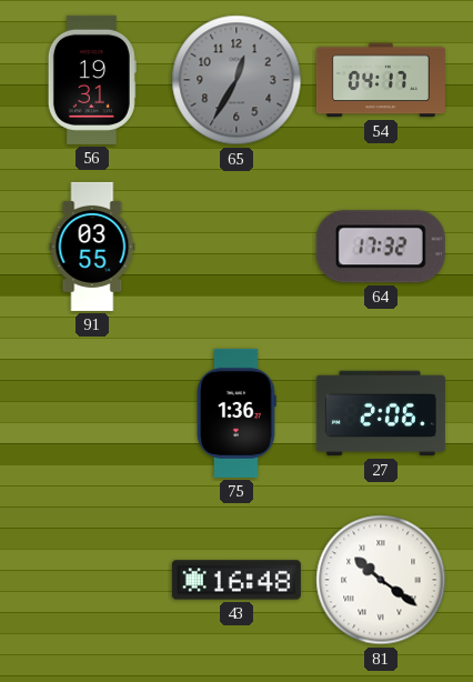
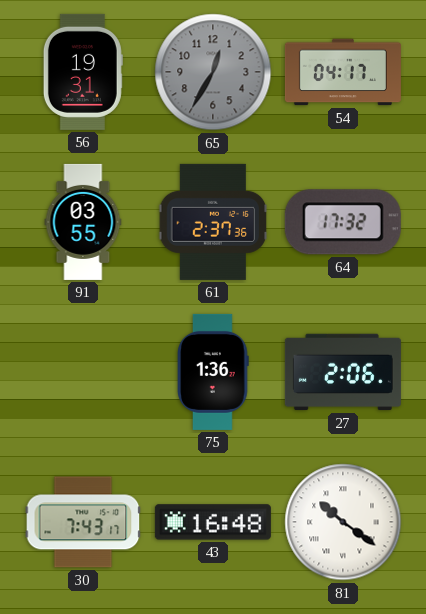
61: none -> 2:37 (213, 222)
30: none -> 7:43 (83, 522)
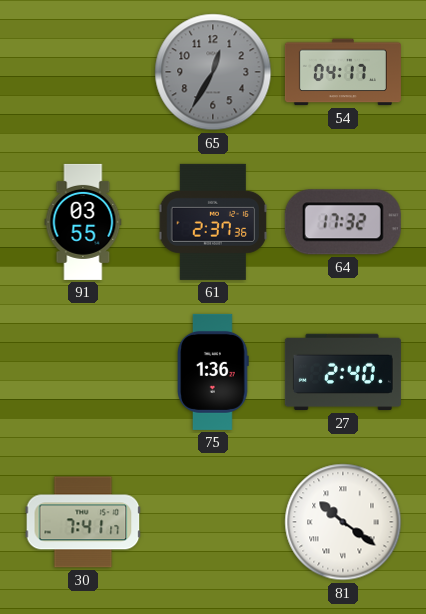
56: 19:31 -> none (83, 72)
27: 2:06 -> 2:40 (343, 372)
30: 7:43 -> 7:41 (83, 522)
43: 16:48 -> none (213, 522)
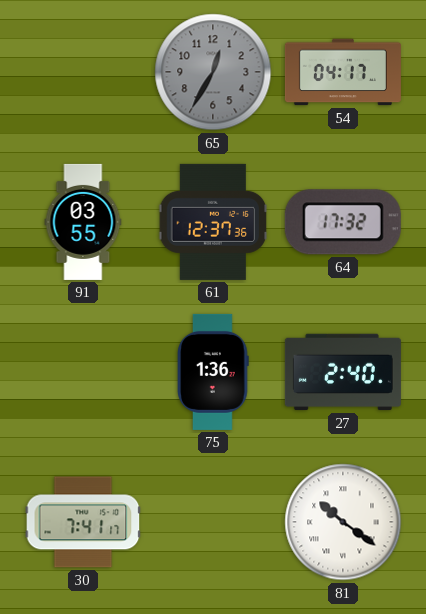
61: 2:37 -> 12:37 (213, 222)
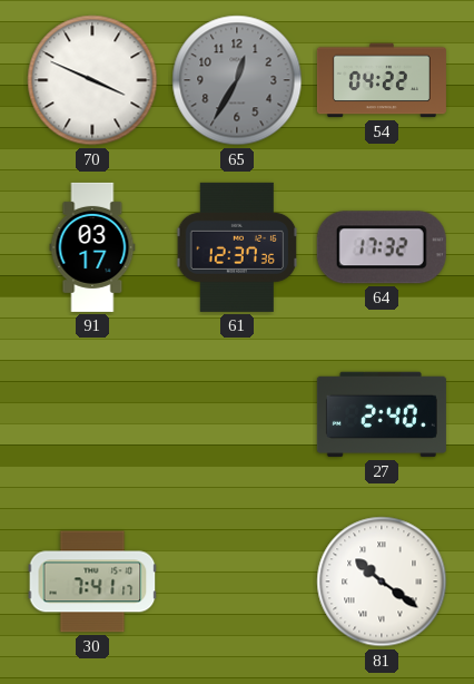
70: none -> 3:49 (92, 80)
54: 04:17 -> 04:22 (382, 80)
91: 03:55 -> 03:17 (92, 247)
75: 1:36 -> none (213, 372)
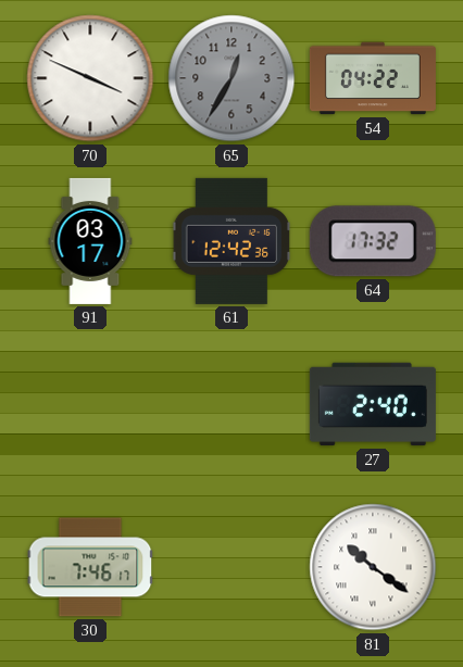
61: 12:37 -> 12:42 (231, 241)
30: 7:41 -> 7:46 (90, 567)
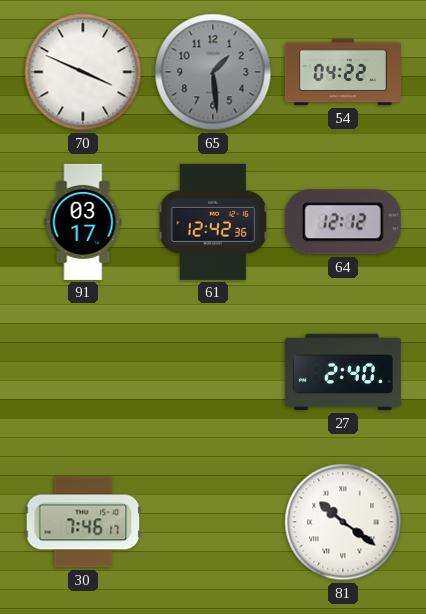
65: 12:35 -> 1:29 (213, 72)
64: 17:32 -> 12:12 (343, 222)
